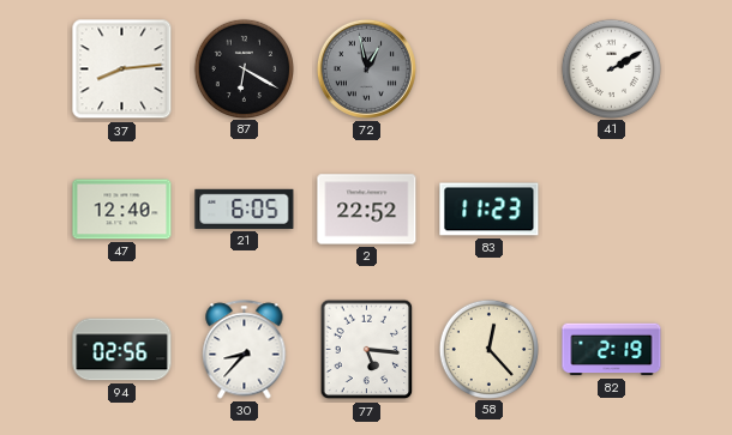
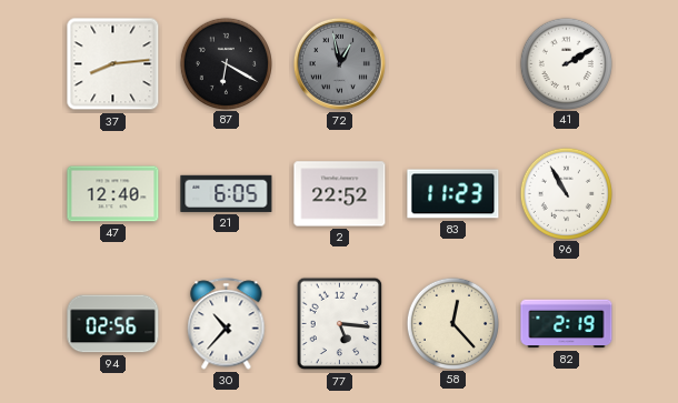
96: none -> 10:55 (566, 193)
30: 8:37 -> 10:37 (227, 324)
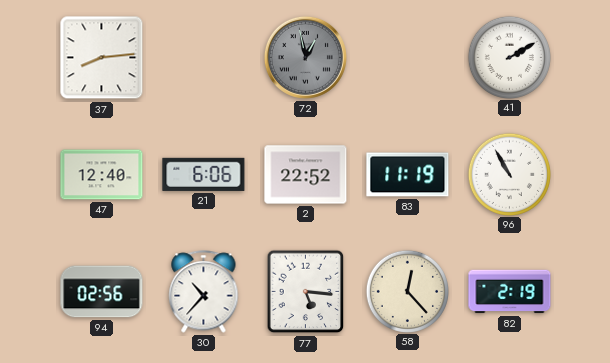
87: 6:20 -> none (226, 63)
21: 6:05 -> 6:06 (204, 174)
83: 11:23 -> 11:19 (408, 175)
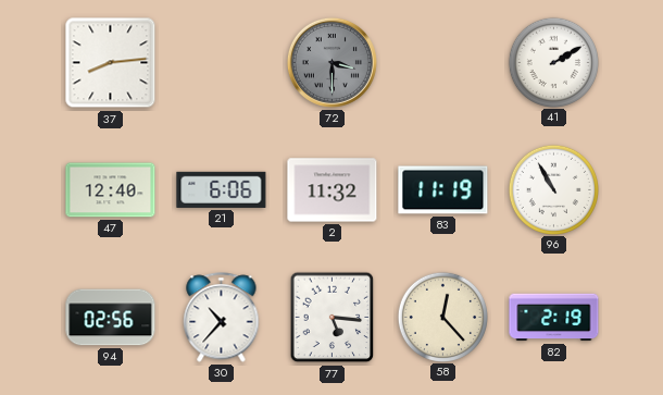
72: 12:58 -> 3:30 (331, 62)
2: 22:52 -> 11:32 (333, 190)
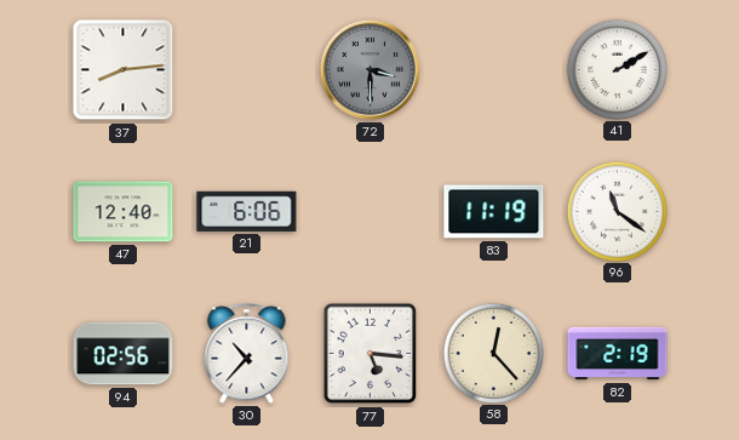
2: 11:32 -> none (333, 190)
96: 10:55 -> 11:21 (617, 211)
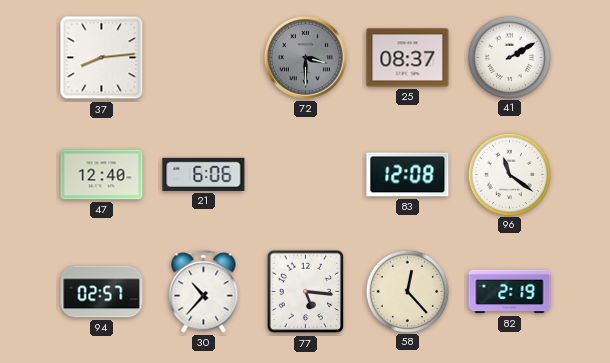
25: none -> 08:37 (408, 58)
83: 11:19 -> 12:08 (408, 175)
94: 02:56 -> 02:57 (102, 292)
